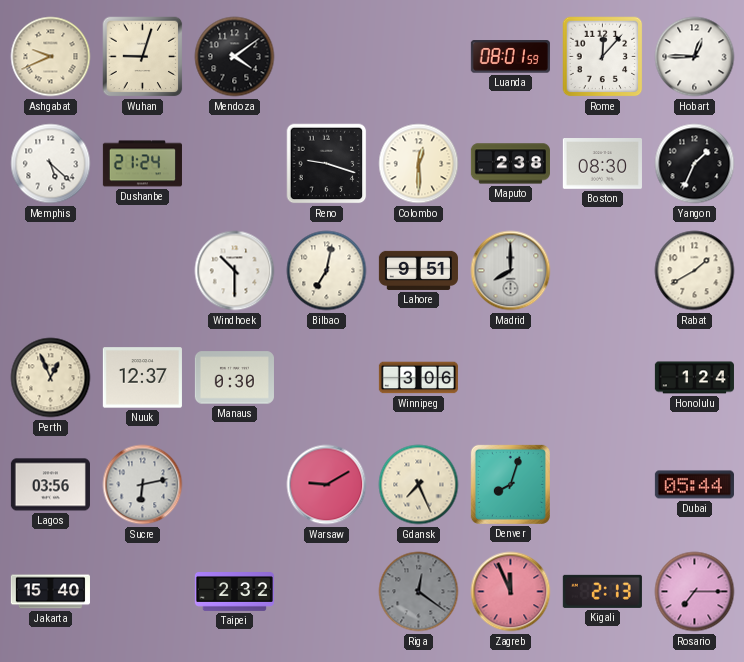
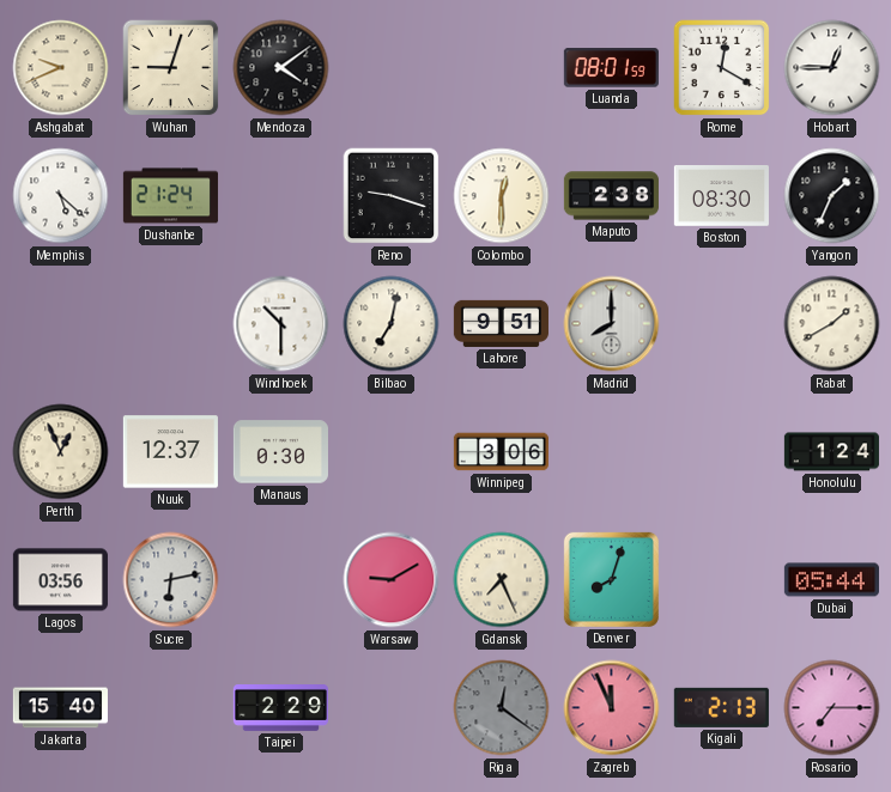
Rome: 12:07 -> 12:20 (722, 68)
Taipei: 2:32 -> 2:29 (280, 708)
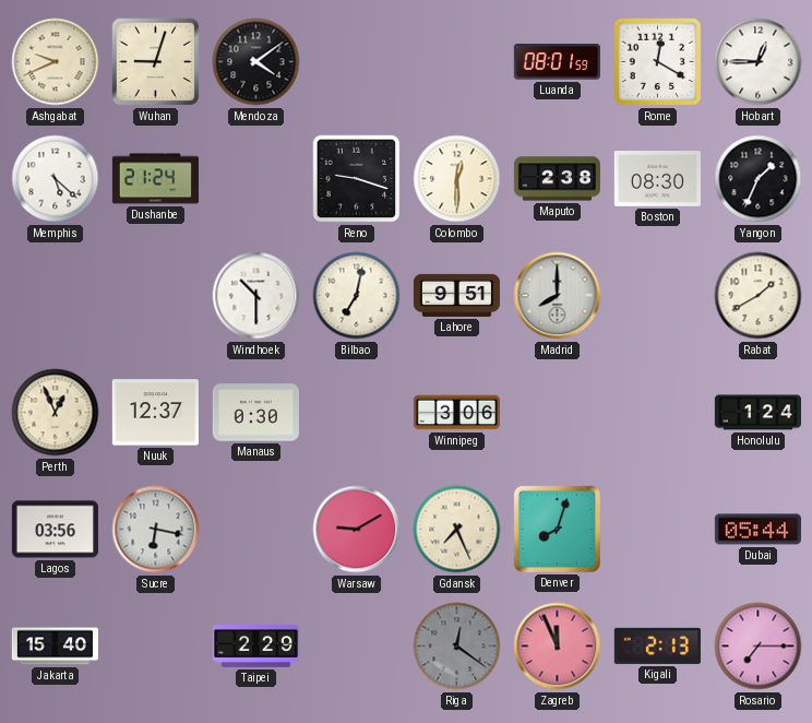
Sucre: 6:13 -> 6:17 (156, 530)
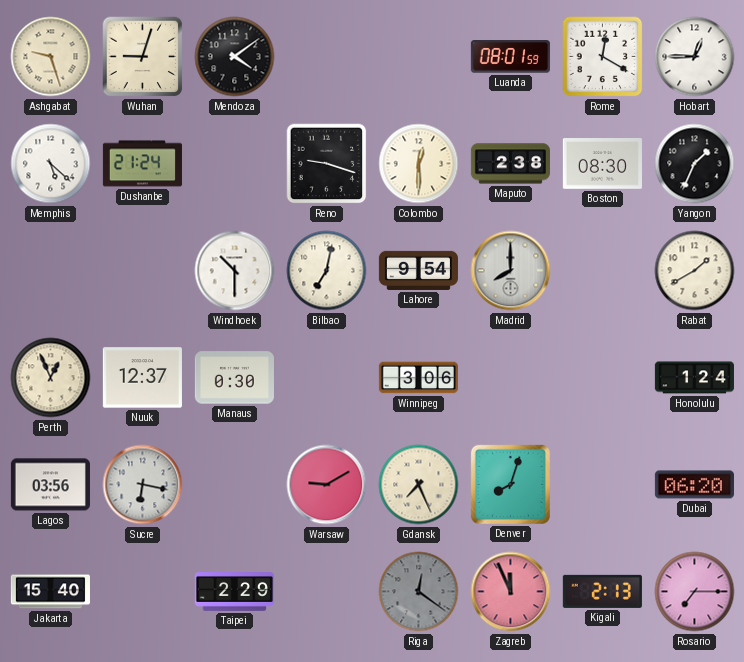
Ashgabat: 9:41 -> 9:27 (51, 57)
Lahore: 9:51 -> 9:54 (418, 270)
Dubai: 05:44 -> 06:20 (694, 485)
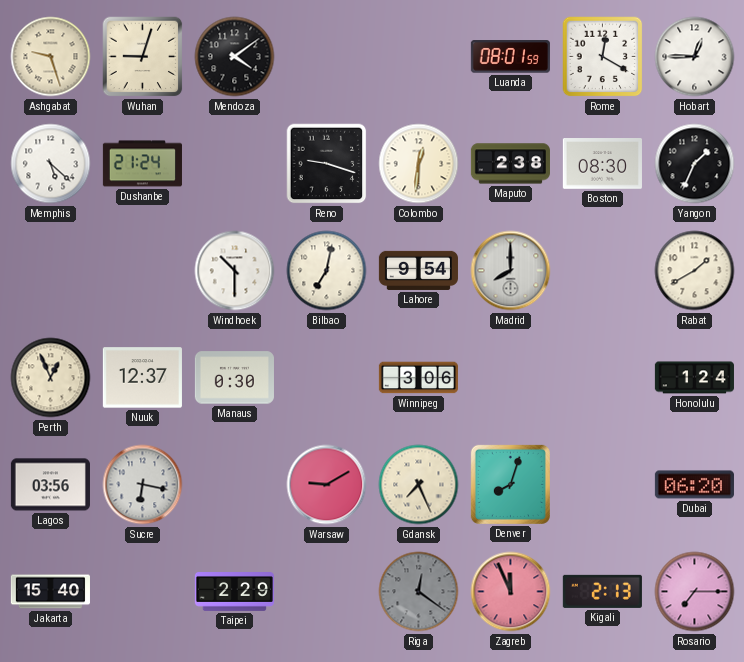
Colombo: 12:30 -> 12:31 (419, 164)
